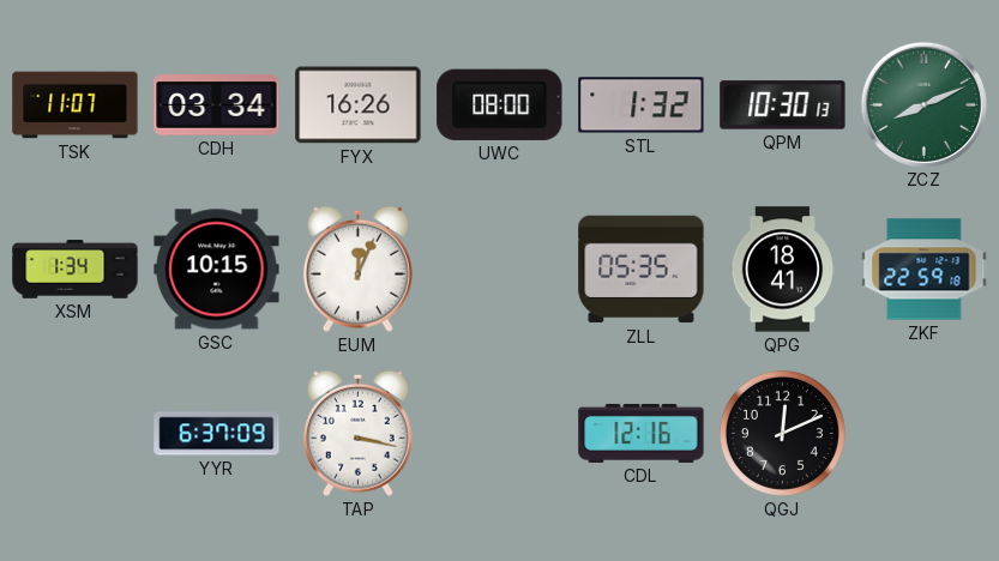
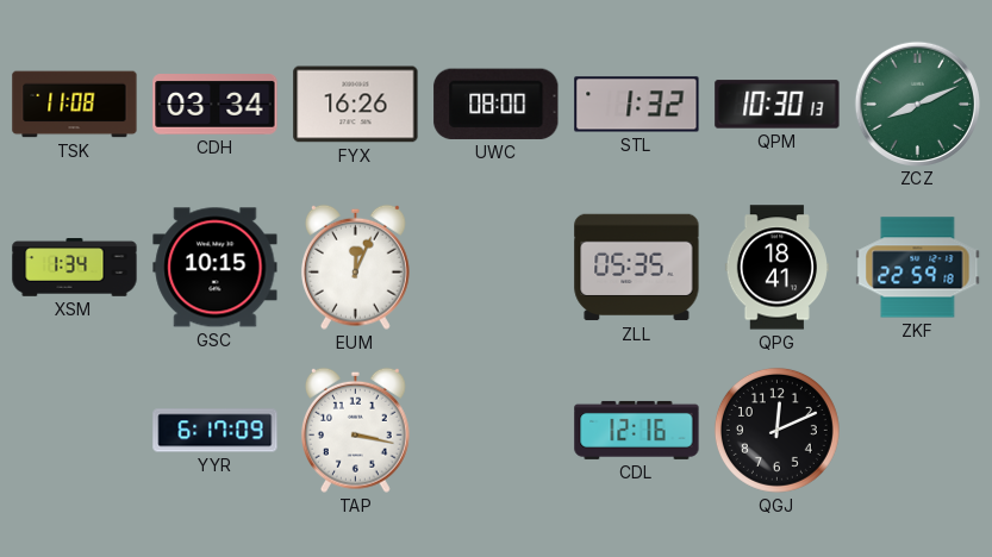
TSK: 11:07 -> 11:08 (75, 105)
YYR: 6:37 -> 6:17 (216, 431)
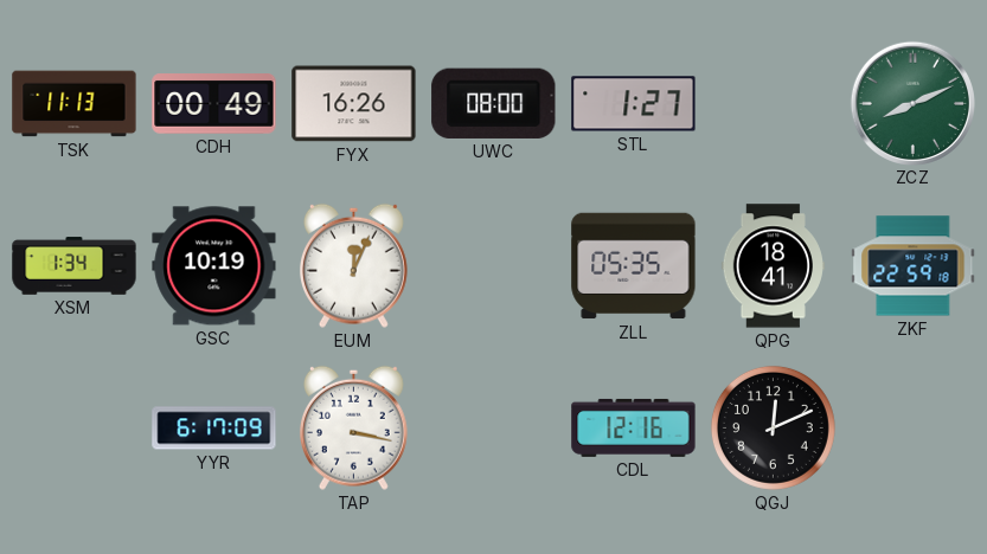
TSK: 11:08 -> 11:13 (75, 104)
CDH: 03:34 -> 00:49 (214, 104)
STL: 1:32 -> 1:27 (634, 104)
QPM: 10:30 -> none (778, 105)
GSC: 10:15 -> 10:19 (214, 266)
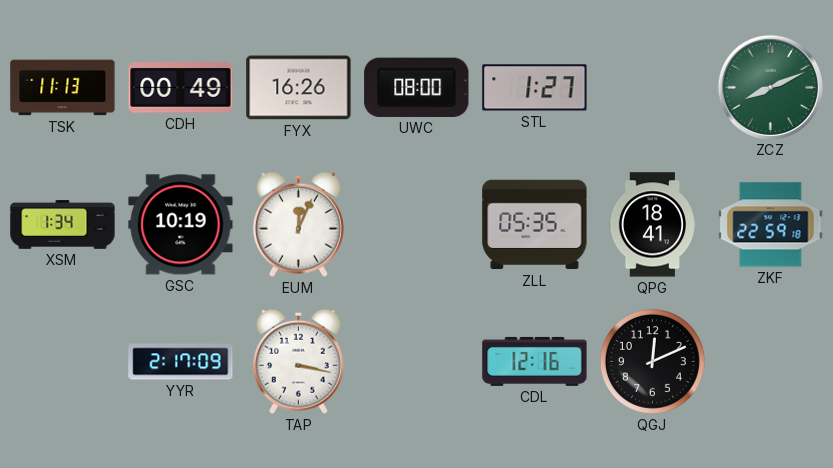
YYR: 6:17 -> 2:17 (181, 362)
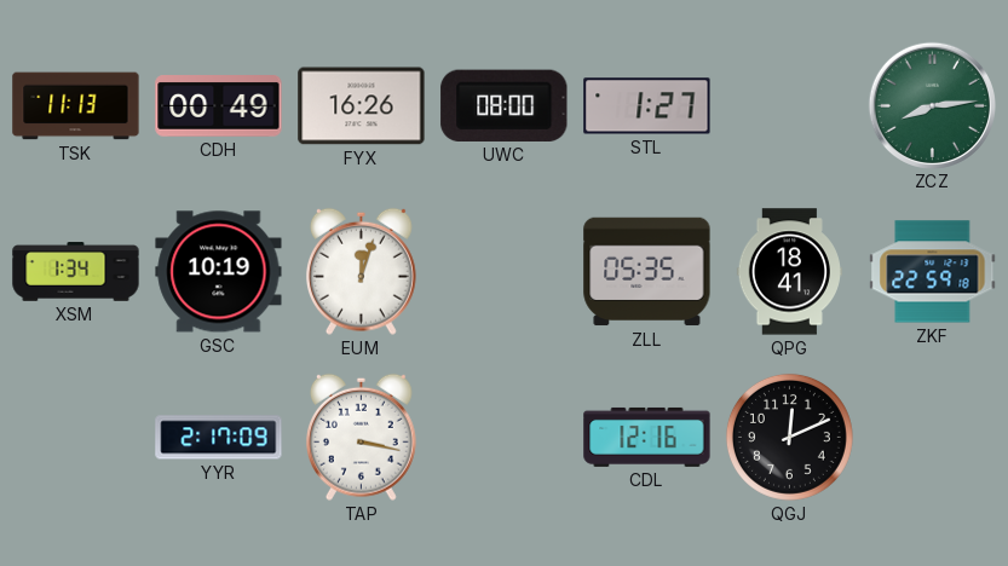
ZCZ: 8:11 -> 8:14 (932, 105)
EUM: 12:04 -> 12:03 (361, 271)
